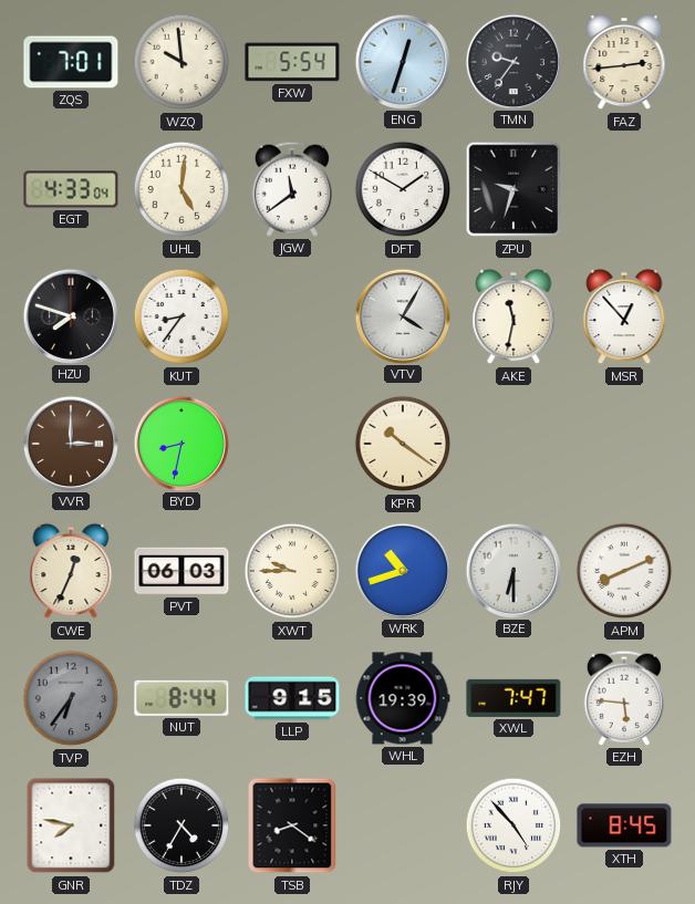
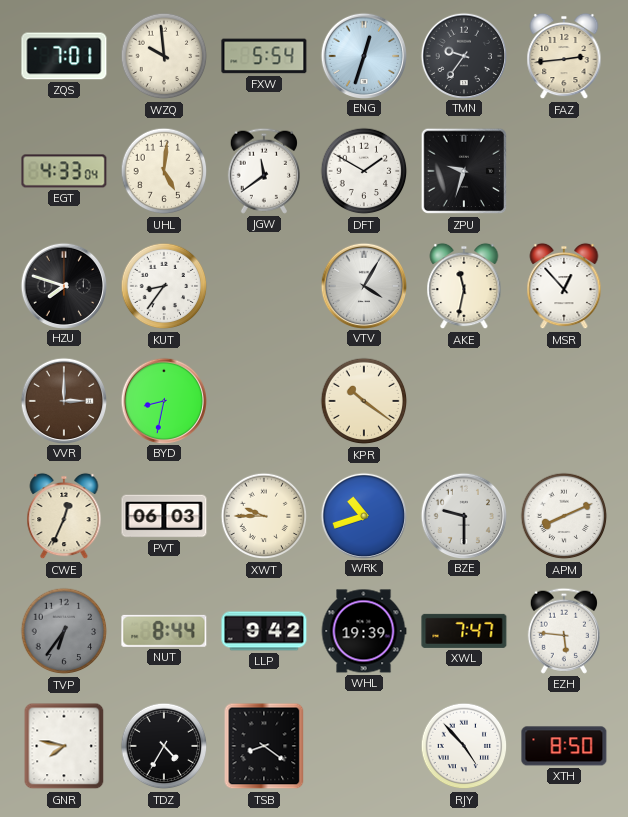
BZE: 6:30 -> 9:30 (463, 515)
LLP: 9:15 -> 9:42 (264, 631)
XTH: 8:45 -> 8:50 (564, 746)
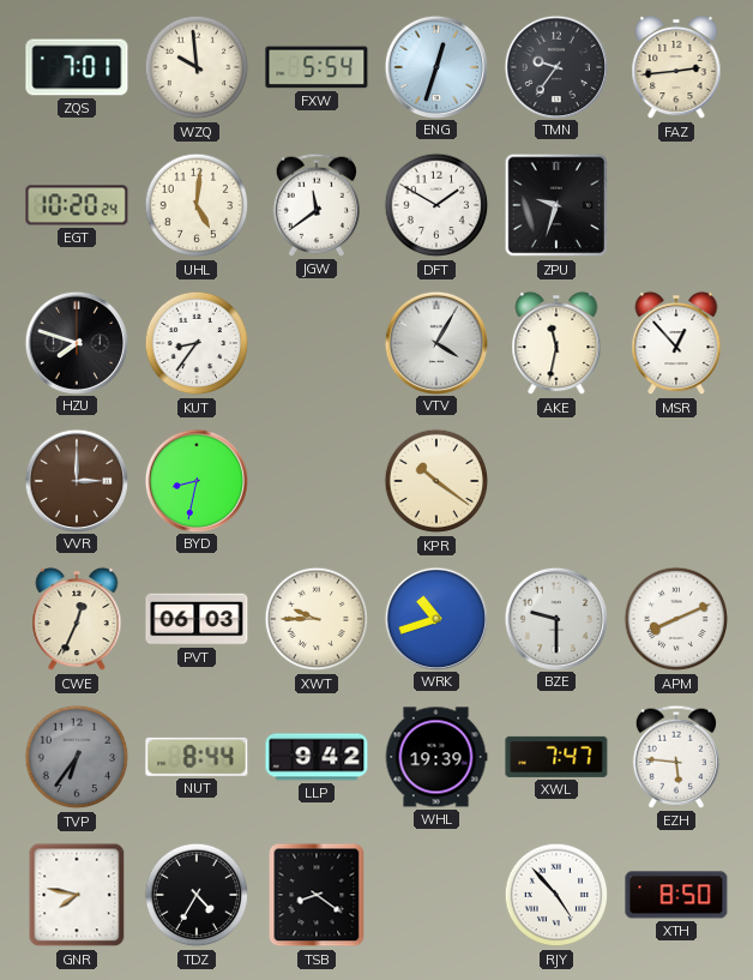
EGT: 4:33 -> 10:20 (77, 205)
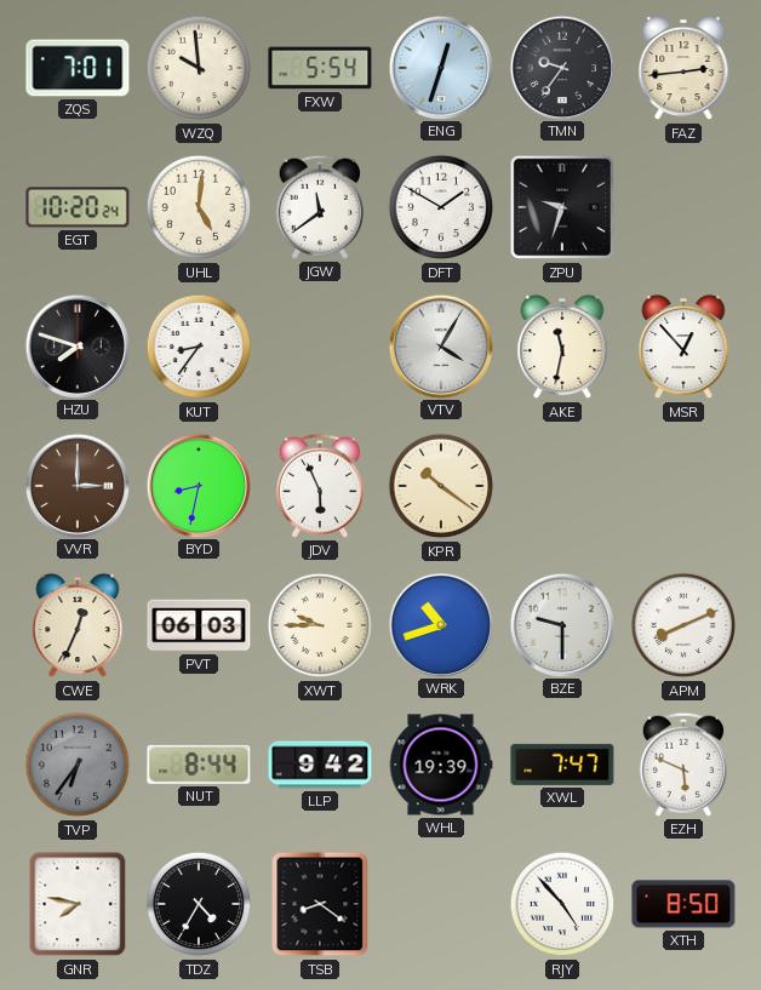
JDV: none -> 5:56 (320, 486)
EZH: 5:46 -> 5:49 (683, 765)
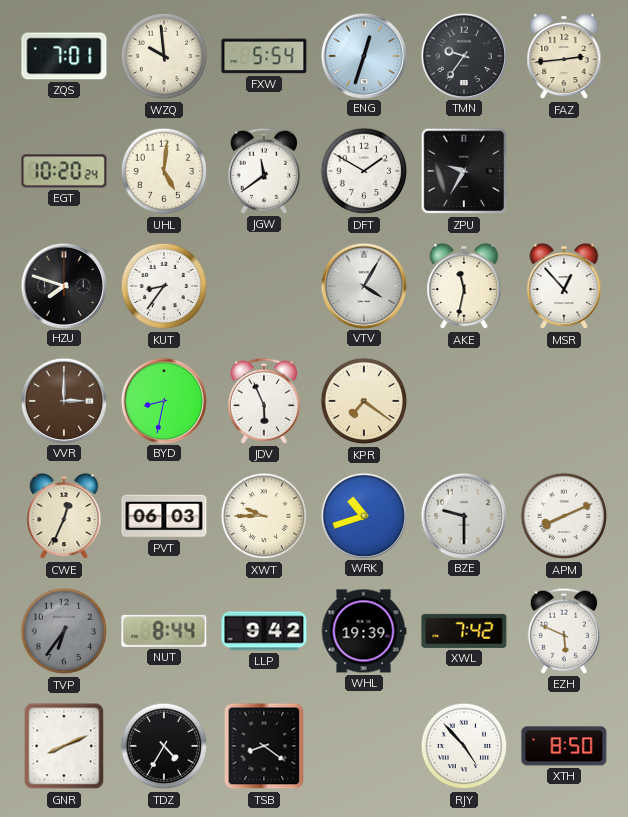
ZPU: 9:33 -> 9:35 (464, 171)
KPR: 10:21 -> 7:21 (364, 401)
XWL: 7:47 -> 7:42 (464, 631)
GNR: 7:47 -> 8:11 (64, 746)
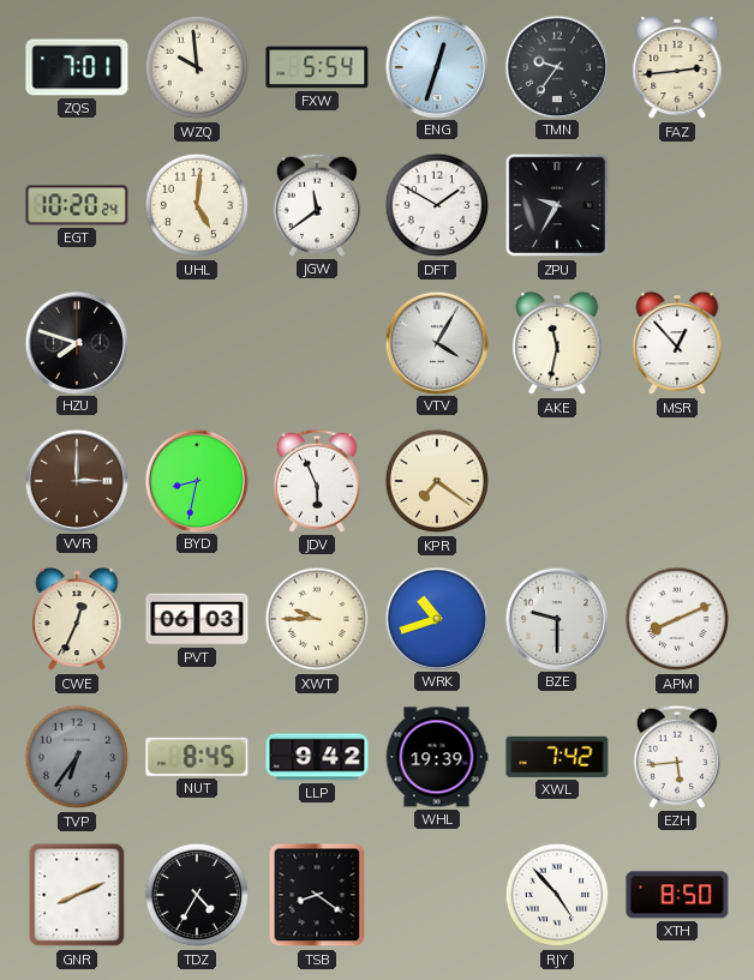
KUT: 8:36 -> none (164, 286)
NUT: 8:44 -> 8:45 (197, 757)
EZH: 5:49 -> 5:44 (677, 757)
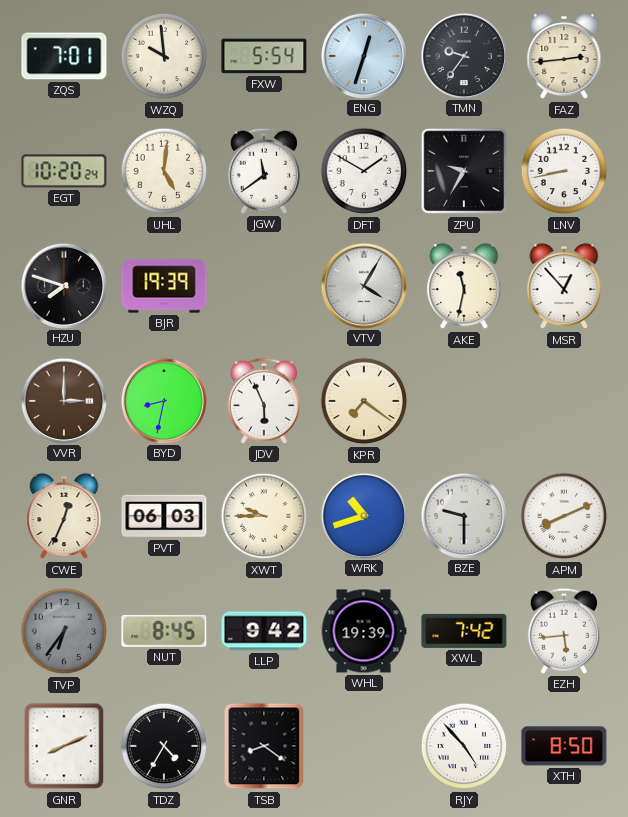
LNV: none -> 8:43 (564, 171)
BJR: none -> 19:39 (164, 286)
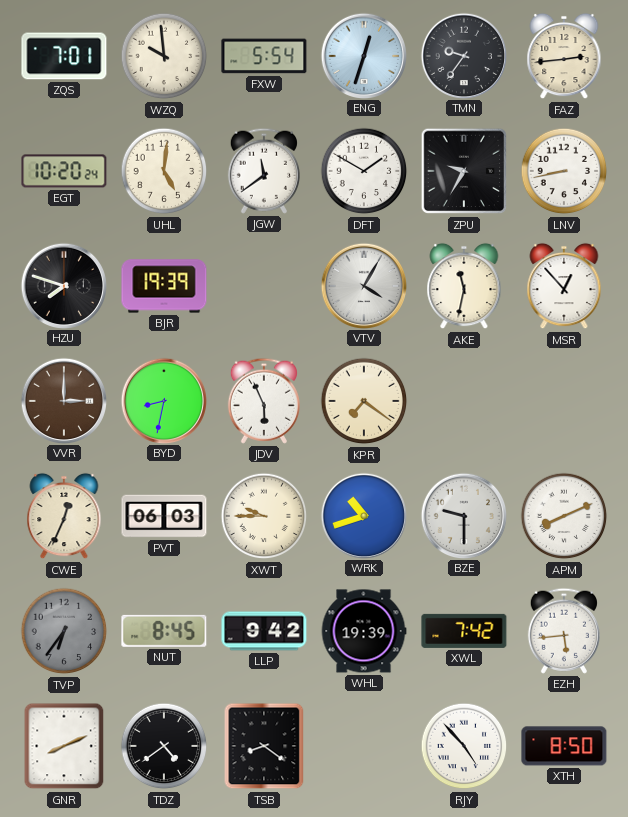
TDZ: 4:35 -> 4:39 (164, 746)
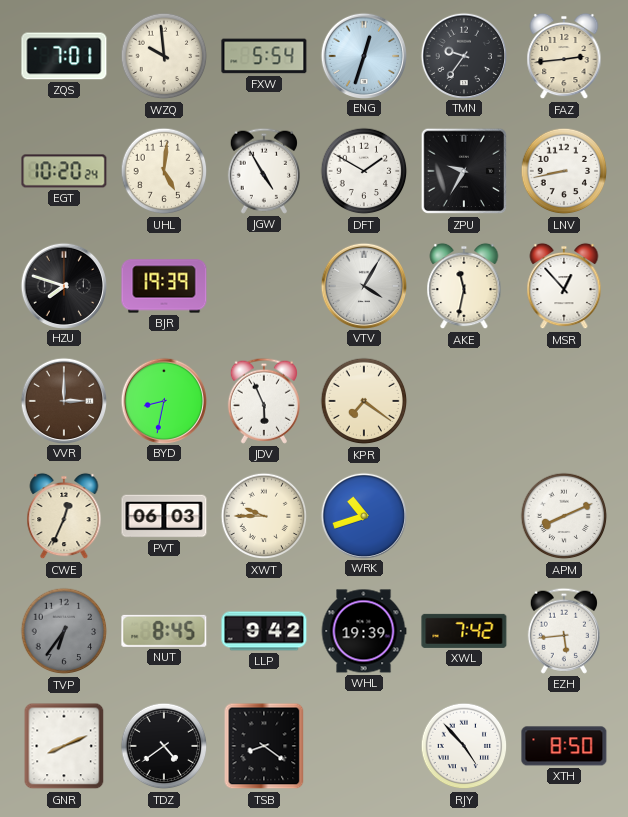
JGW: 11:39 -> 4:55 (264, 171)
BZE: 9:30 -> none (463, 515)
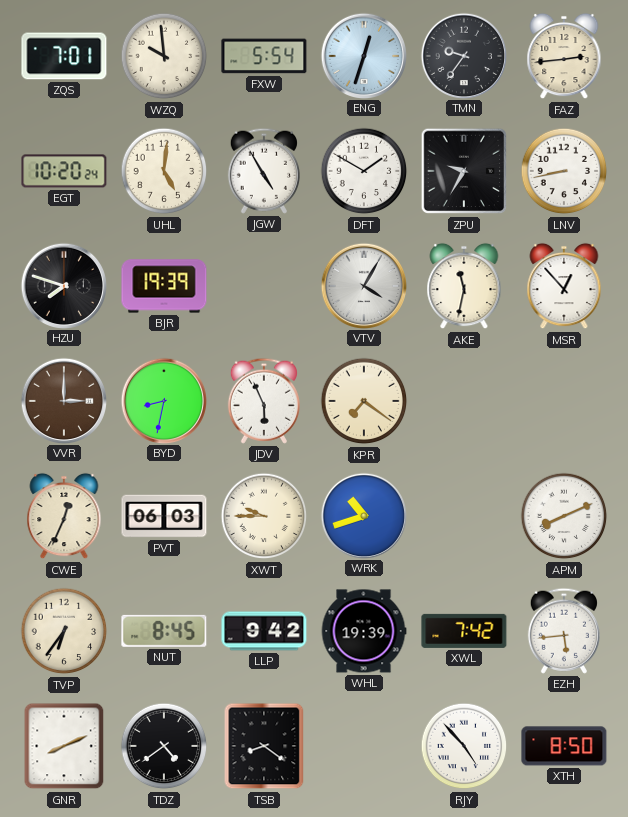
TVP dial: grey -> cream (64, 631)
